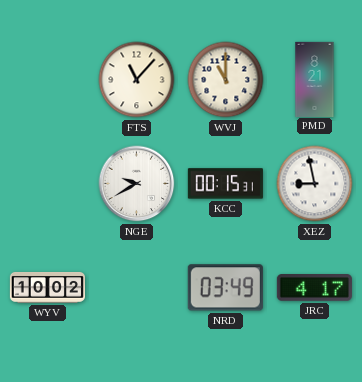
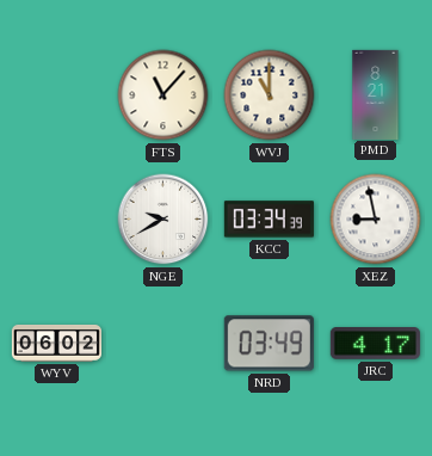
KCC: 00:15 -> 03:34 (269, 220)
WYV: 10:02 -> 06:02 (56, 343)
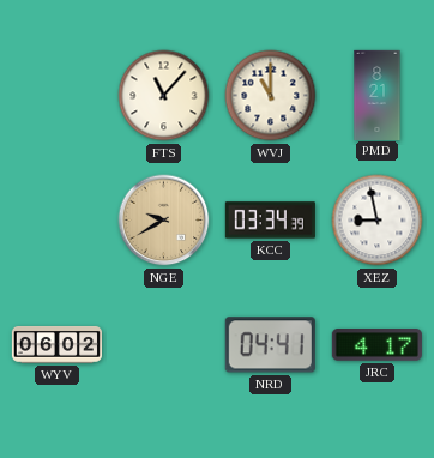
NGE dial: white -> champagne (164, 221)
NRD: 03:49 -> 04:41 (270, 345)
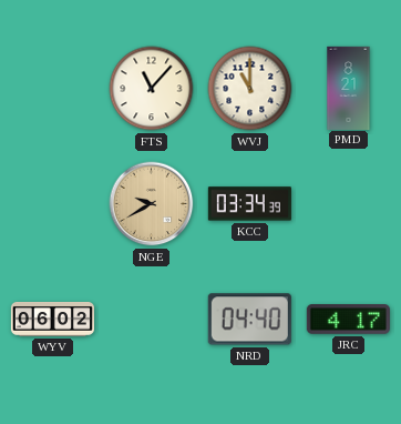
XEZ: 8:58 -> none (378, 221)
NRD: 04:41 -> 04:40 (249, 320)
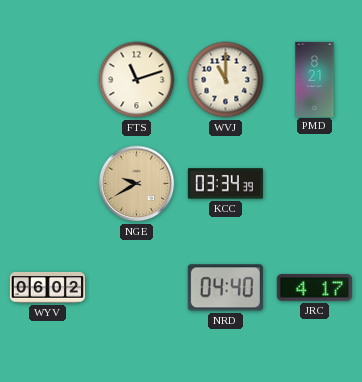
FTS: 11:07 -> 11:12 (137, 80)
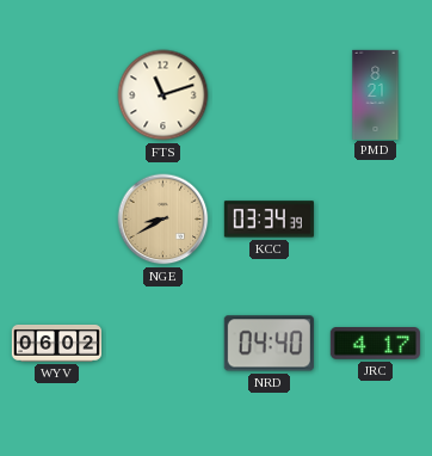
WVJ: 11:00 -> none (226, 80)
NGE: 9:40 -> 8:40 (163, 220)
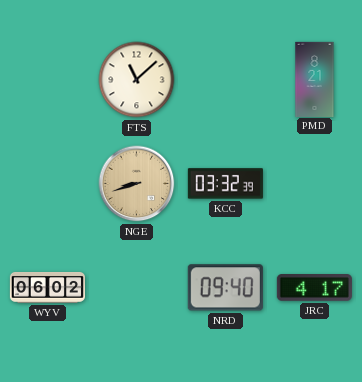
FTS: 11:12 -> 11:08 (137, 80)
NGE: 8:40 -> 8:42 (137, 184)
KCC: 03:34 -> 03:32 (225, 184)
NRD: 04:40 -> 09:40 (225, 288)
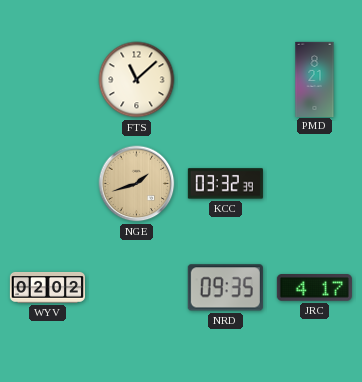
NGE: 8:42 -> 1:42 (137, 184)
WYV: 06:02 -> 02:02 (47, 287)
NRD: 09:40 -> 09:35 (225, 288)
